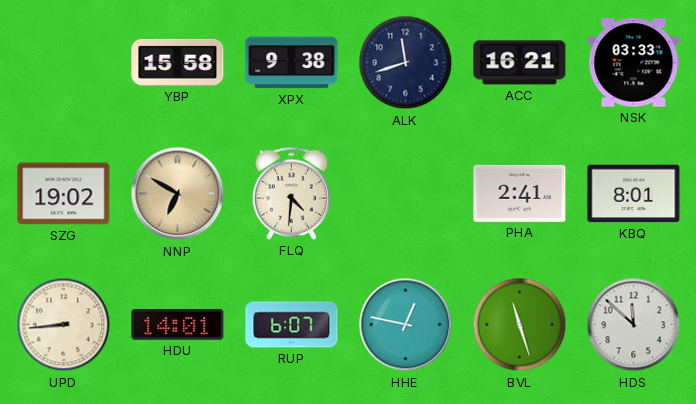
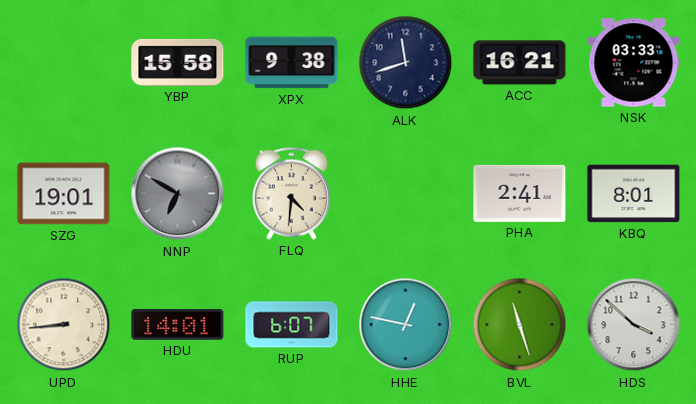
SZG: 19:02 -> 19:01 (64, 194)
NNP dial: champagne -> grey (178, 194)
HDS: 11:52 -> 3:52 (634, 325)
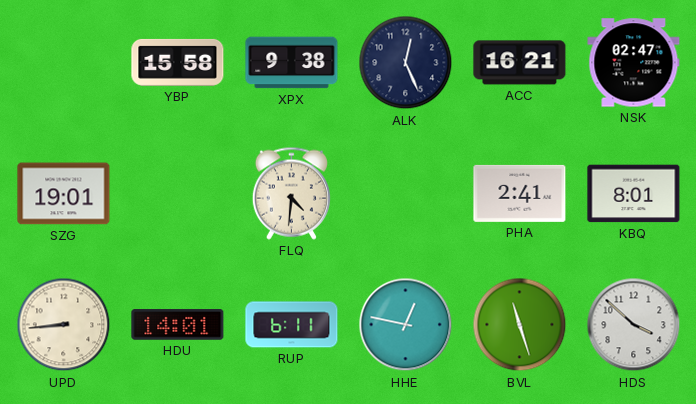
ALK: 11:42 -> 12:26 (406, 63)
NSK: 03:33 -> 02:47 (634, 63)
NNP: 6:50 -> none (178, 194)
RUP: 6:07 -> 6:11 (292, 325)
